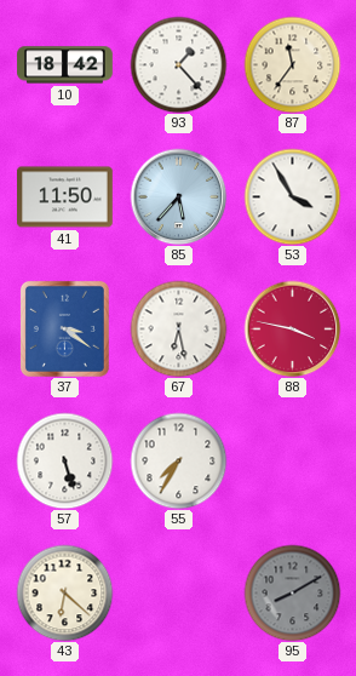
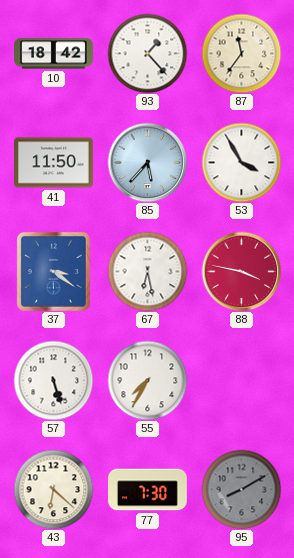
77: none -> 7:30 (148, 490)
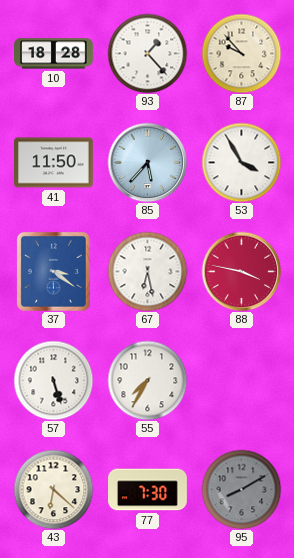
10: 18:42 -> 18:28 (54, 54)
87: 11:36 -> 9:53 (241, 53)
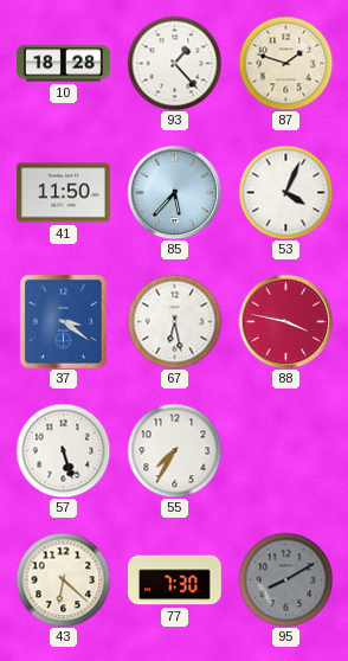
87: 9:53 -> 1:48 (285, 63)
53: 3:55 -> 4:04 (285, 192)
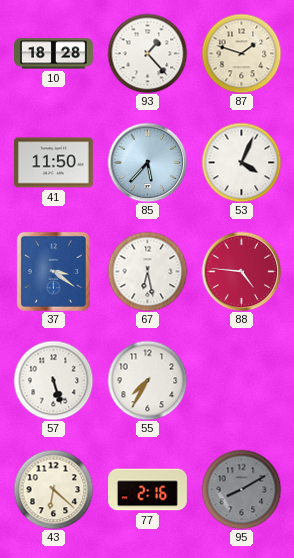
88: 3:47 -> 4:46 (241, 271)
77: 7:30 -> 2:16 (148, 490)
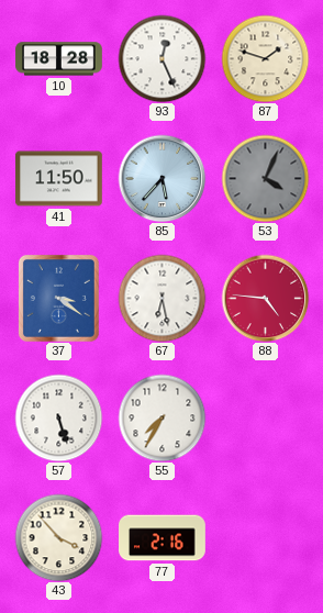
93: 1:23 -> 12:26 (161, 58)
53 dial: white -> grey (265, 178)
43: 6:22 -> 3:53 (58, 537)
95: 8:10 -> none (241, 489)
